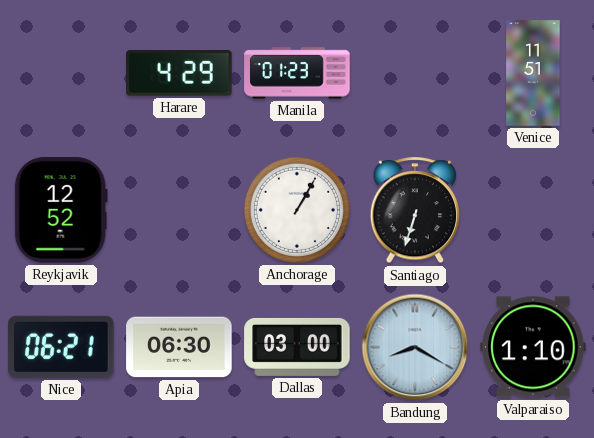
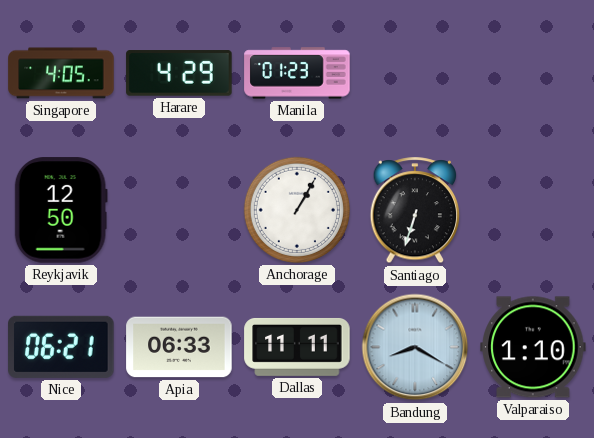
Singapore: none -> 4:05 (61, 73)
Venice: 11:51 -> none (533, 73)
Reykjavik: 12:52 -> 12:50 (61, 210)
Apia: 06:30 -> 06:33 (179, 347)
Dallas: 03:00 -> 11:11 (297, 347)
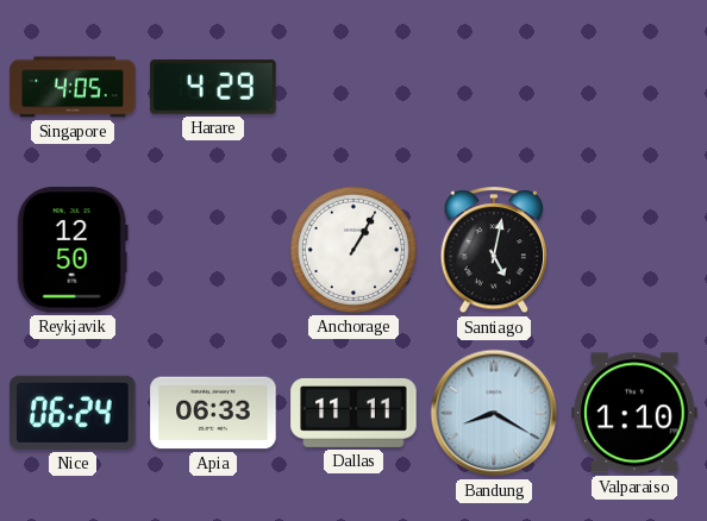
Manila: 01:23 -> none (297, 73)
Santiago: 6:33 -> 5:02 (494, 251)
Nice: 06:21 -> 06:24 (73, 413)
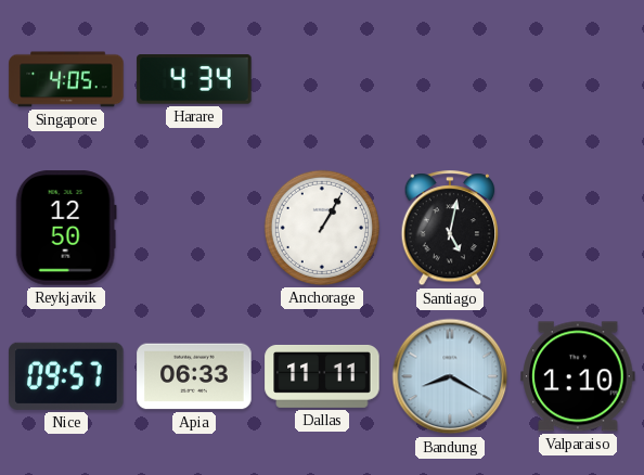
Harare: 4:29 -> 4:34 (194, 79)
Nice: 06:24 -> 09:57 (66, 376)
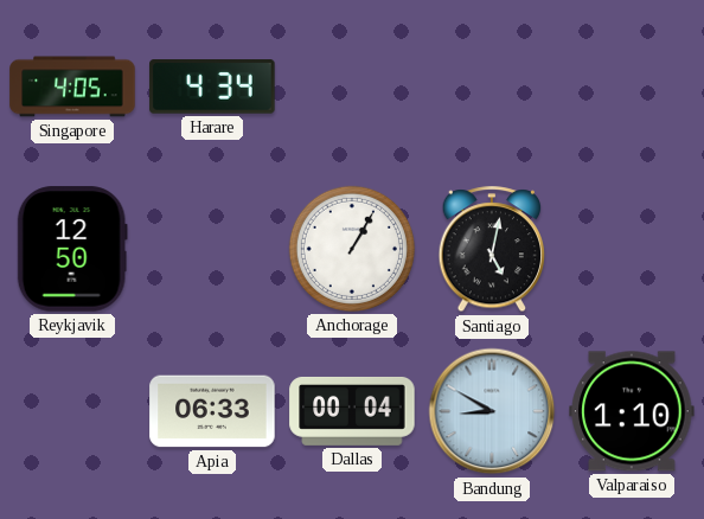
Nice: 09:57 -> none (66, 376)
Dallas: 11:11 -> 00:04 (352, 411)
Bandung: 8:20 -> 8:50 (492, 411)
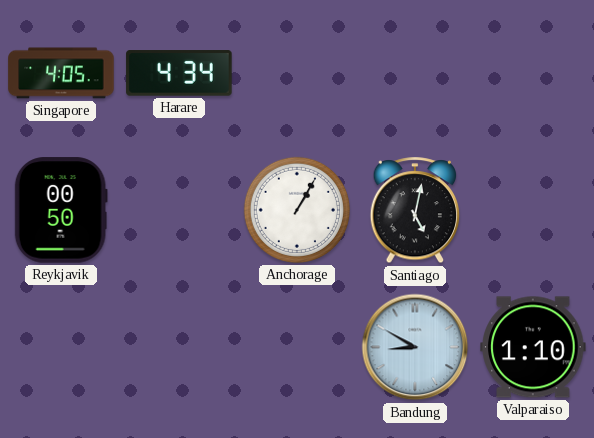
Reykjavik: 12:50 -> 00:50 (61, 210)
Apia: 06:33 -> none (212, 411)
Dallas: 00:04 -> none (352, 411)
